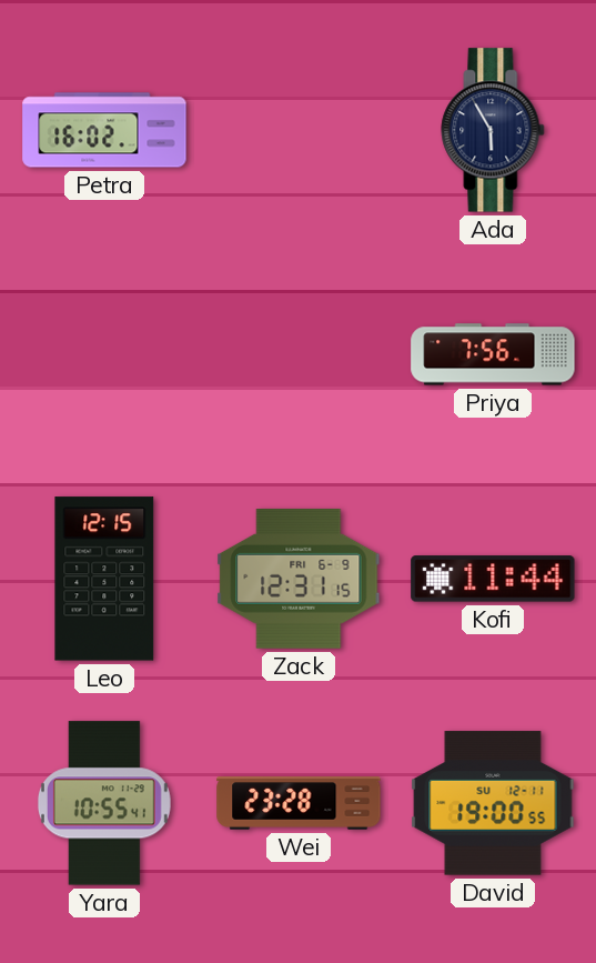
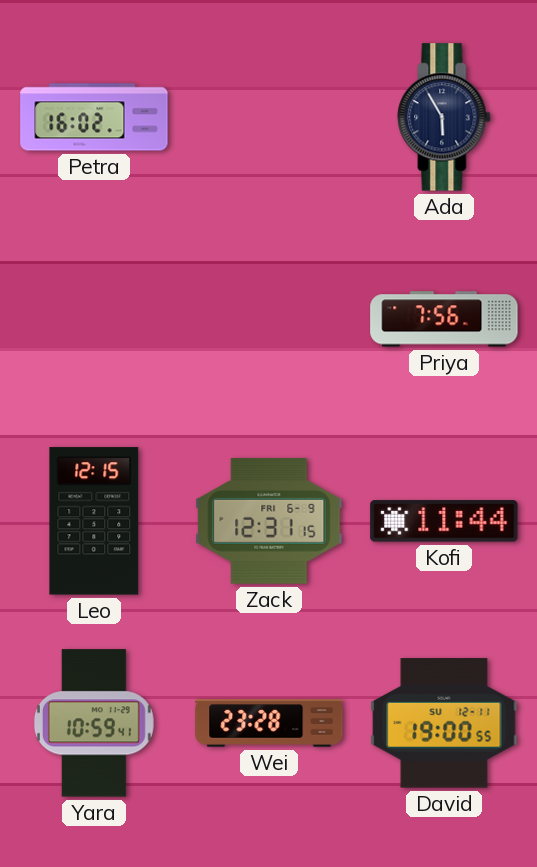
Yara: 10:55 -> 10:59 (94, 723)
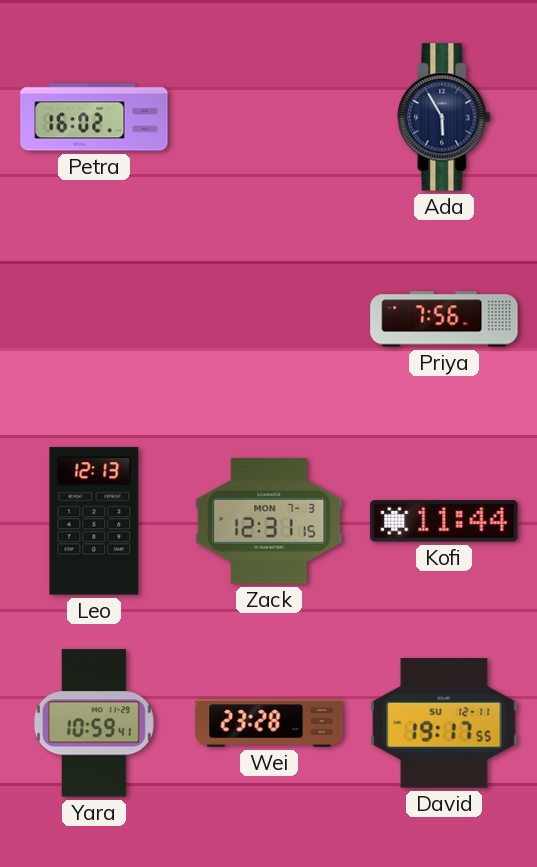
Leo: 12:15 -> 12:13 (94, 521)
Zack date: FRI 6-9 -> MON 7-3 (269, 521)
David: 19:00 -> 19:17 (444, 723)
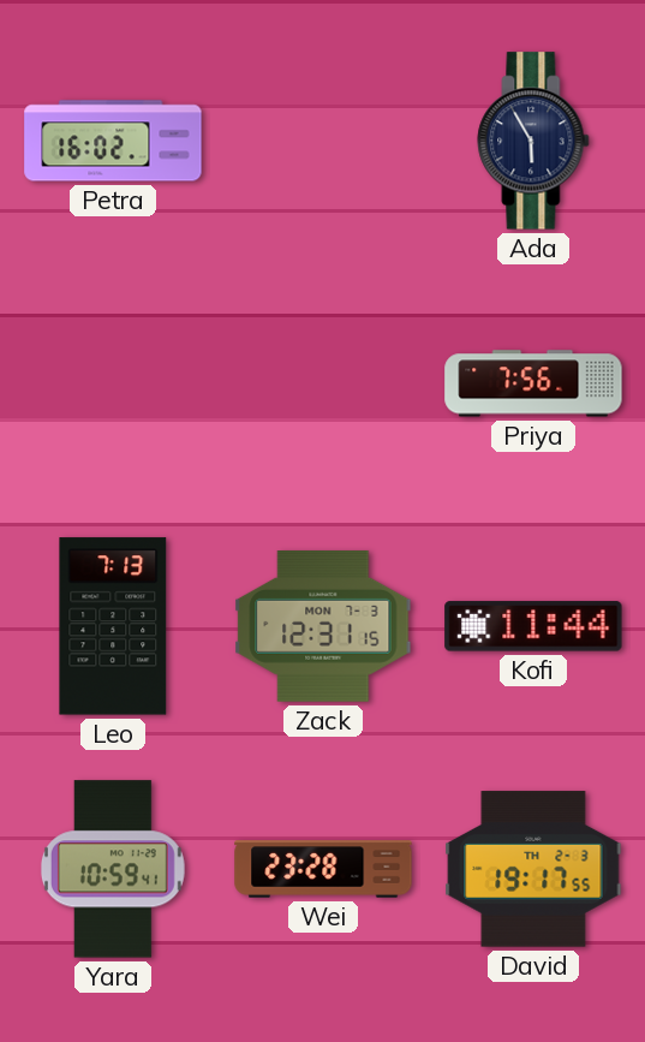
Leo: 12:13 -> 7:13 (113, 626)
David date: SU 12-11 -> TH 2-3 (533, 869)
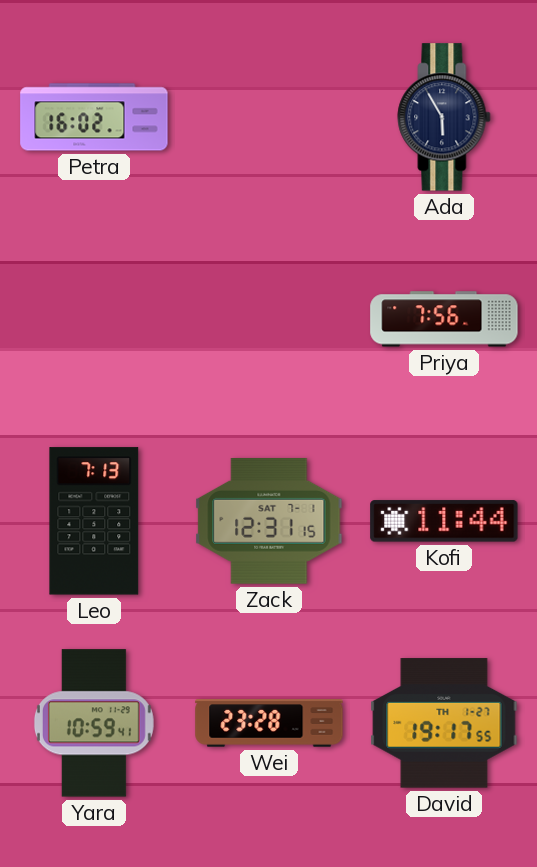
Zack date: MON 7-3 -> SAT 7-1 (269, 521)
David date: TH 2-3 -> TH 1-27 (444, 723)
